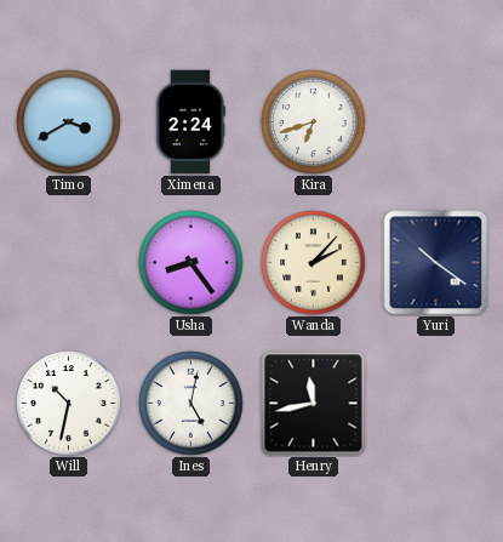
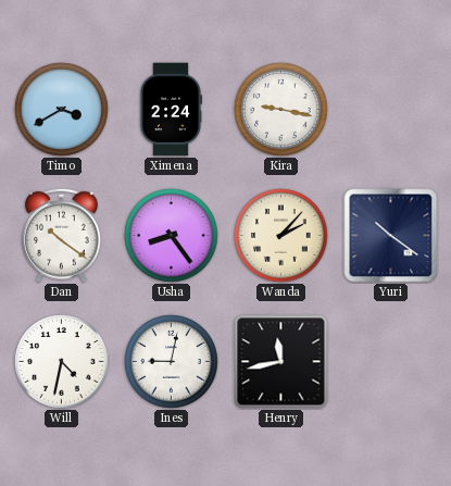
Kira: 6:42 -> 9:17 (281, 110)
Dan: none -> 10:21 (62, 235)
Will: 10:32 -> 4:32 (62, 362)
Ines: 5:02 -> 9:02 (172, 362)
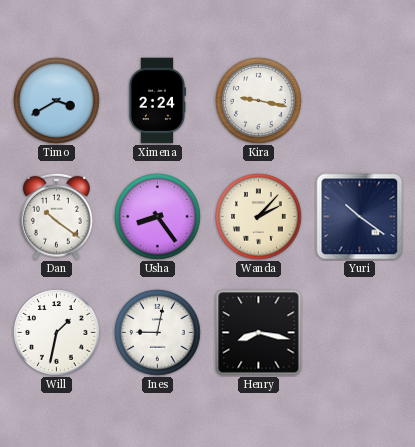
Will: 4:32 -> 1:32 (57, 333)
Henry: 11:43 -> 8:17 (259, 333)
